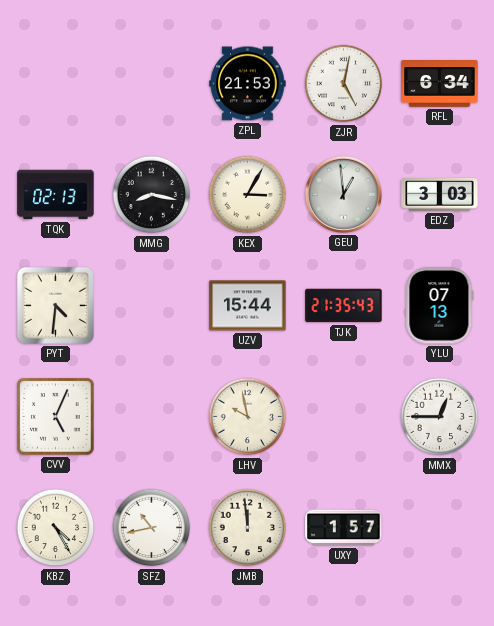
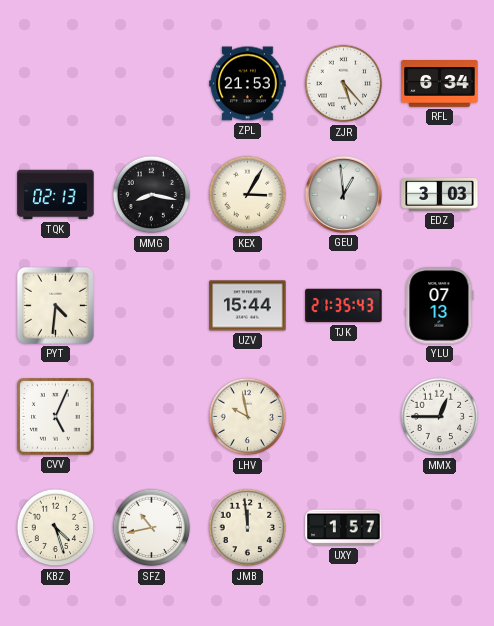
ZJR: 5:02 -> 5:23 (344, 84)
KBZ: 4:25 -> 4:27 (56, 528)
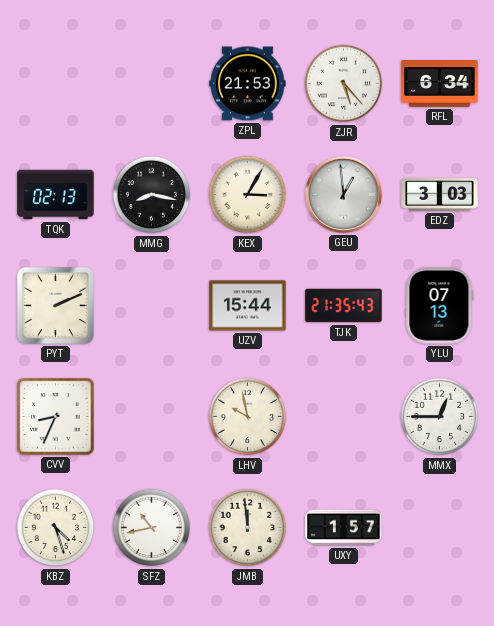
PYT: 4:31 -> 2:11 (55, 305)
CVV: 5:04 -> 8:34 (56, 417)
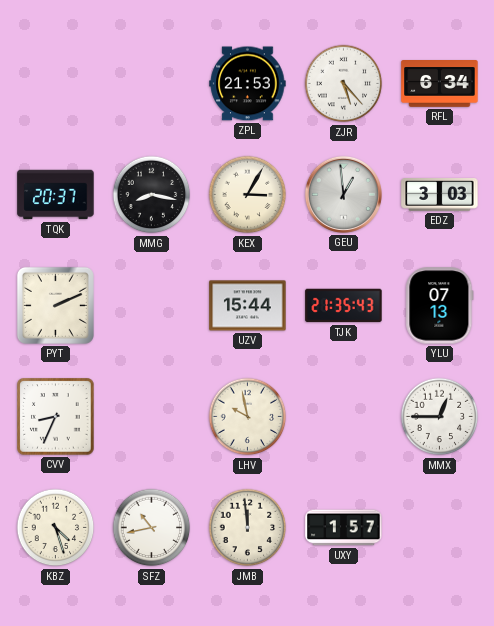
TQK: 02:13 -> 20:37 (56, 195)
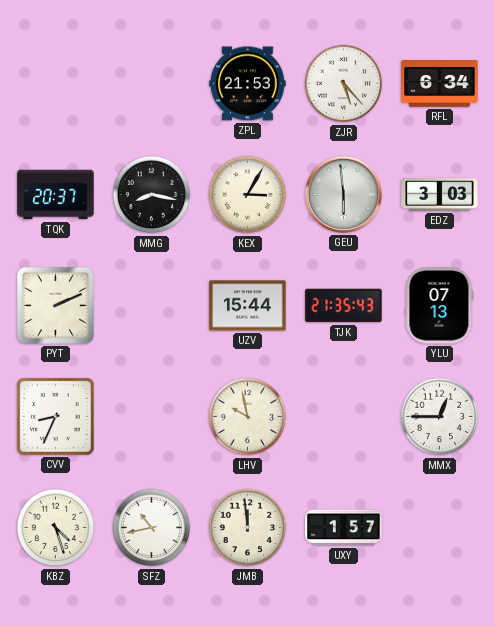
GEU: 12:59 -> 5:59 (343, 194)
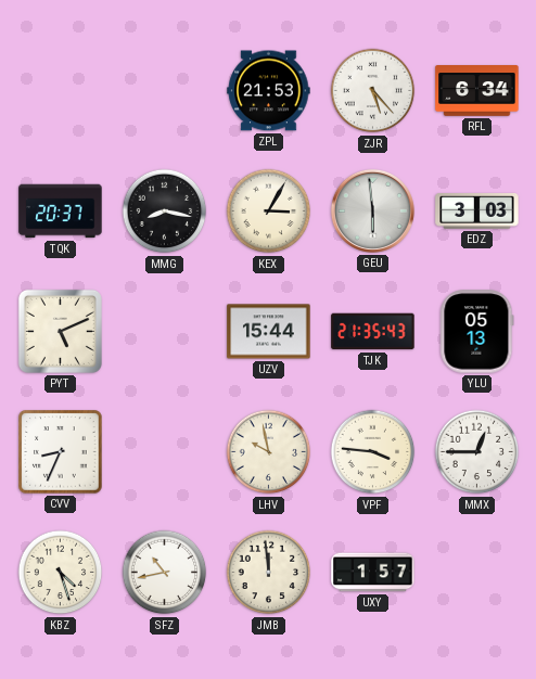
PYT: 2:11 -> 5:11 (60, 331)
YLU: 07:13 -> 05:13 (477, 332)
VPF: none -> 3:46 (373, 452)
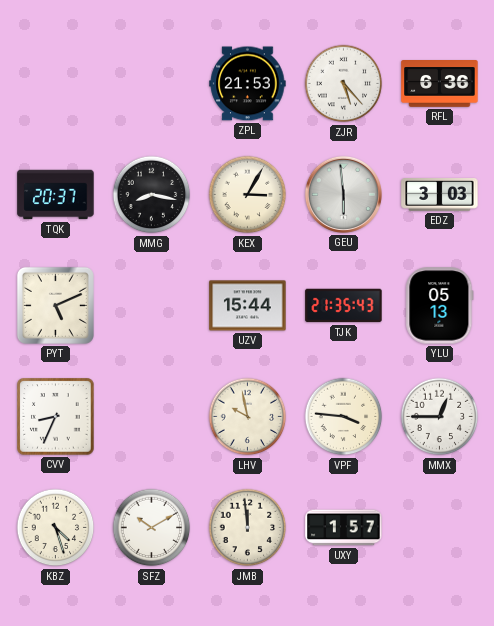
RFL: 6:34 -> 6:36 (440, 84)
SFZ: 10:43 -> 10:10 (152, 528)
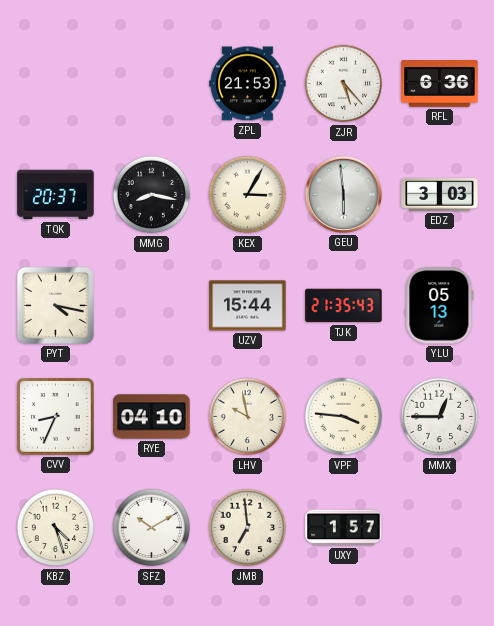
PYT: 5:11 -> 4:17 (55, 305)
RYE: none -> 04:10 (152, 417)
JMB: 11:59 -> 6:59 (248, 528)
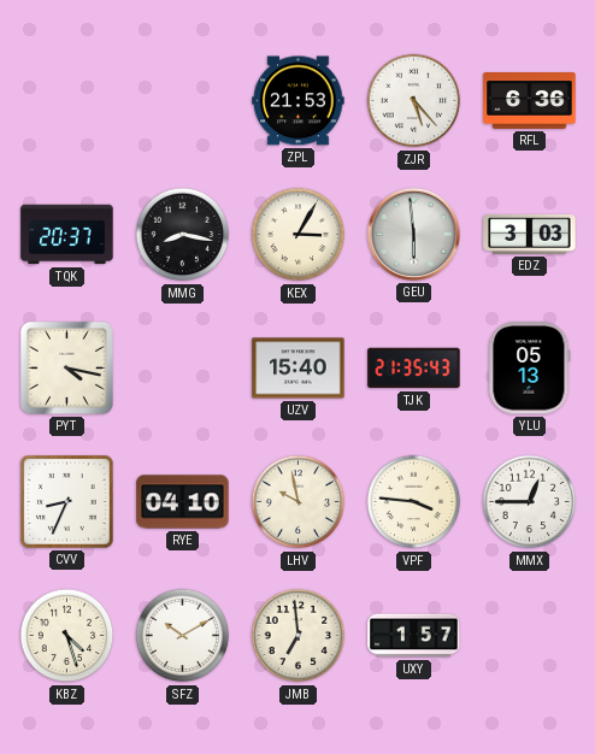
UZV: 15:44 -> 15:40 (299, 369)
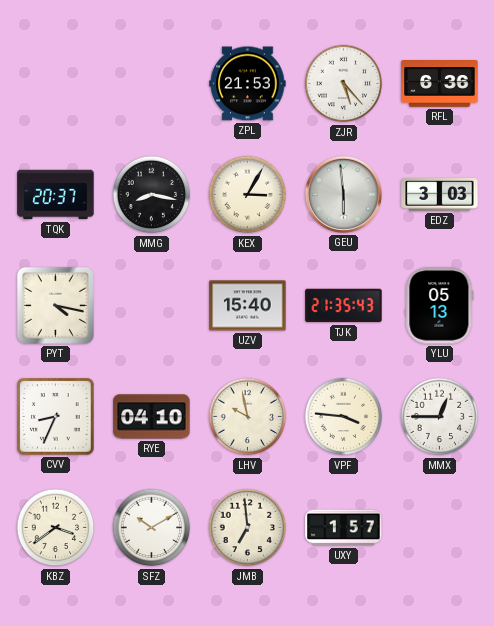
KBZ: 4:27 -> 3:39 (56, 528)
